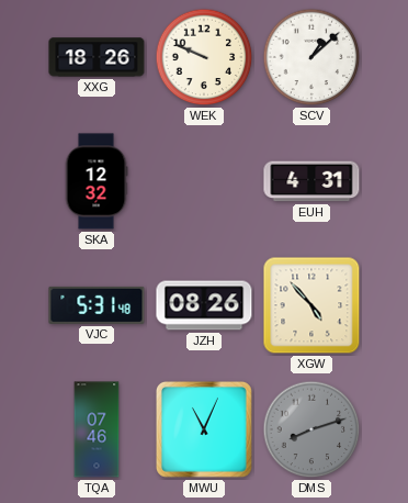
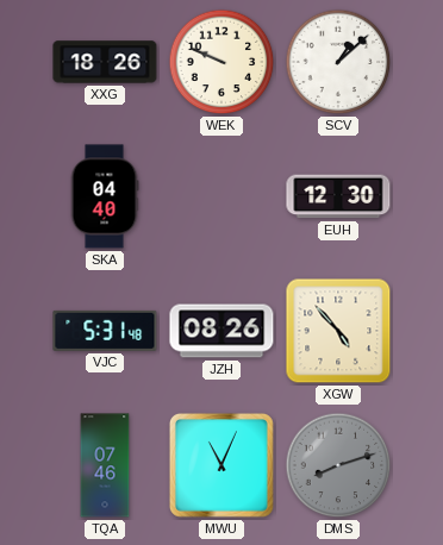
SKA: 12:32 -> 04:40 (105, 196)
EUH: 4:31 -> 12:30 (338, 196)
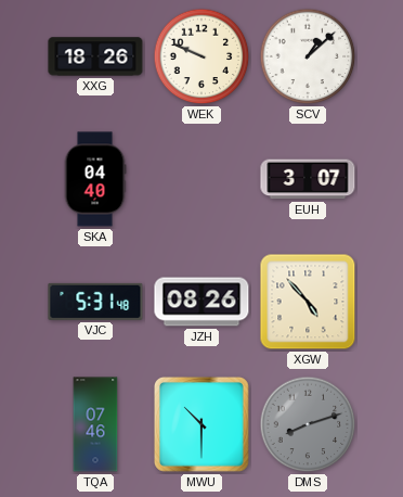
EUH: 12:30 -> 3:07 (308, 179)
MWU: 11:04 -> 10:30 (201, 424)
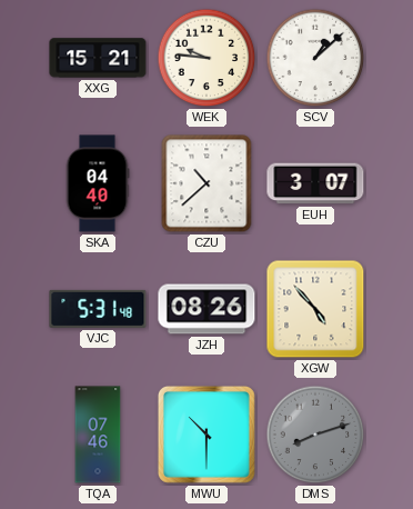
XXG: 18:26 -> 15:21 (98, 58)
WEK: 9:49 -> 9:46 (206, 58)
CZU: none -> 10:38 (206, 183)
